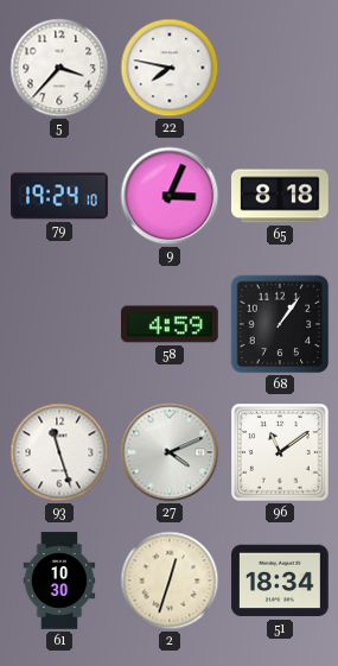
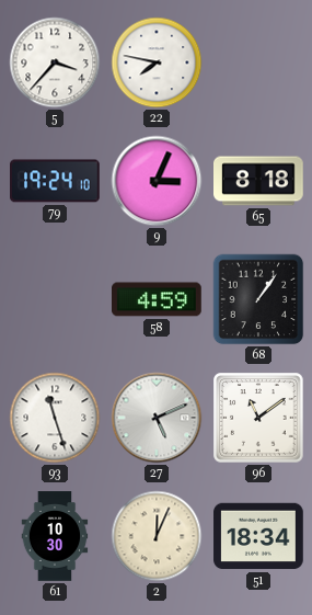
27: 4:11 -> 5:11 (157, 418)
2: 12:33 -> 12:04 (157, 536)
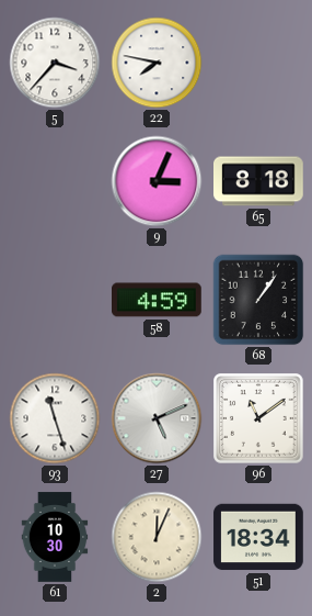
79: 19:24 -> none (56, 181)
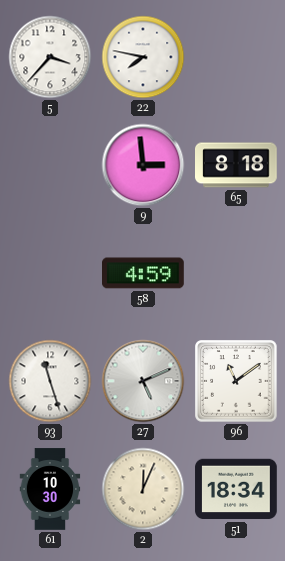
9: 3:04 -> 2:59 (143, 165)
68: 1:06 -> none (258, 300)
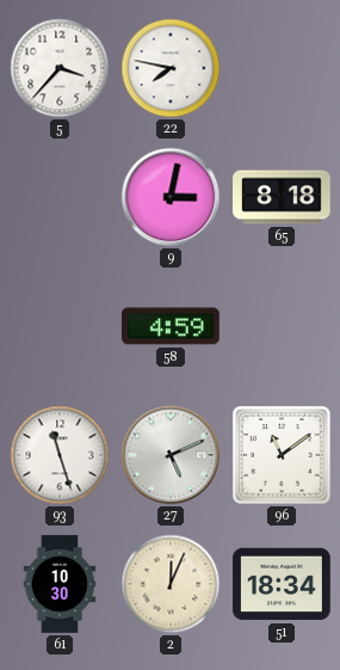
9: 2:59 -> 3:02 (171, 197)
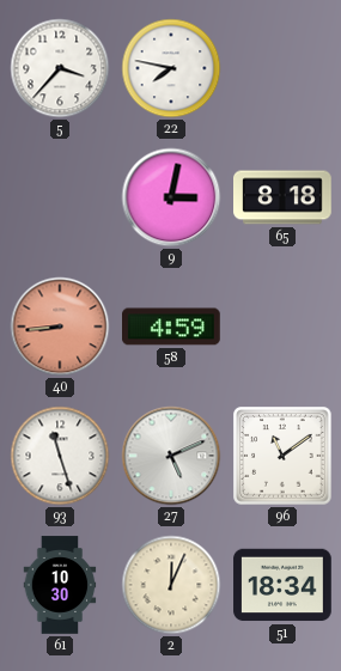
40: none -> 8:44 (60, 327)
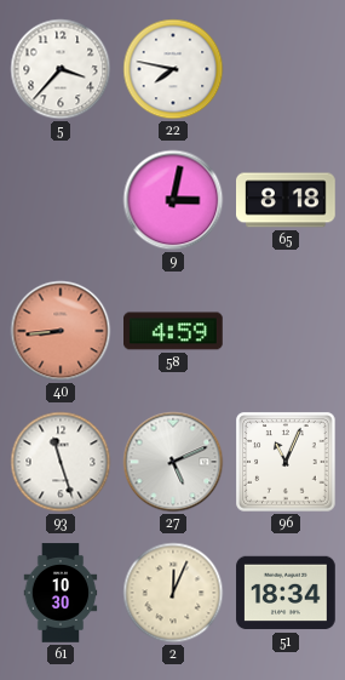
96: 11:09 -> 11:04 (286, 462)
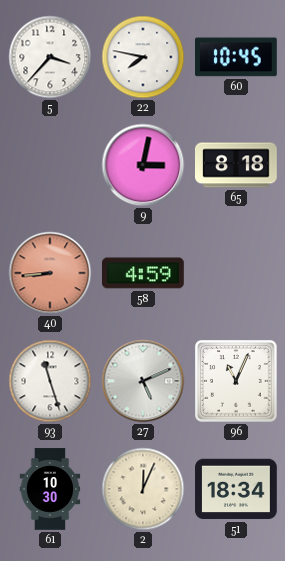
60: none -> 10:45 (237, 57)
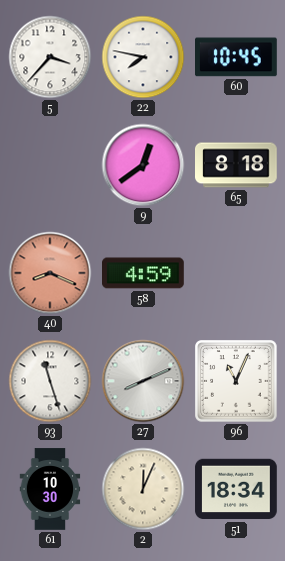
9: 3:02 -> 12:39 (143, 165)
40: 8:44 -> 8:19 (50, 273)
27: 5:11 -> 8:11 (143, 381)
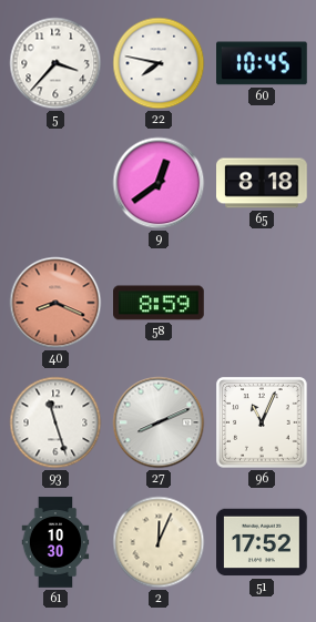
58: 4:59 -> 8:59 (159, 303)
51: 18:34 -> 17:52 (262, 542)
